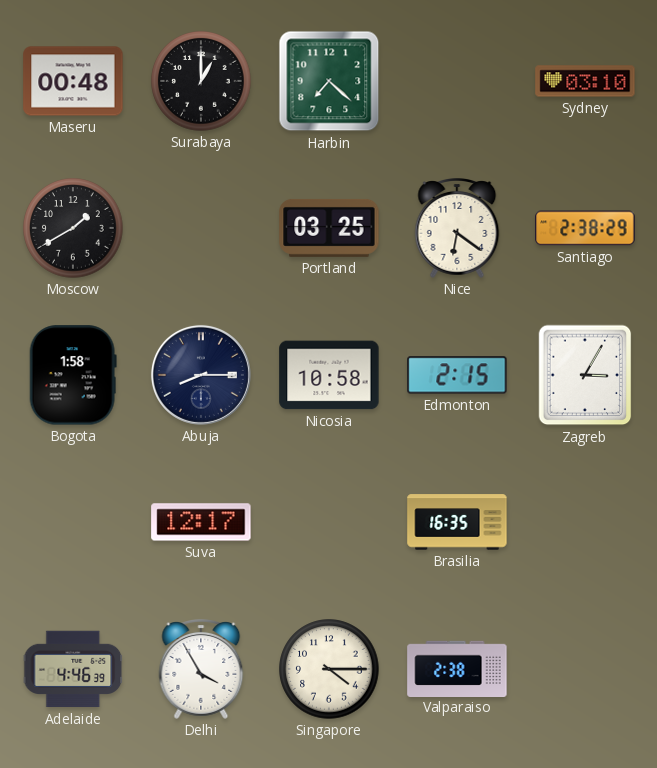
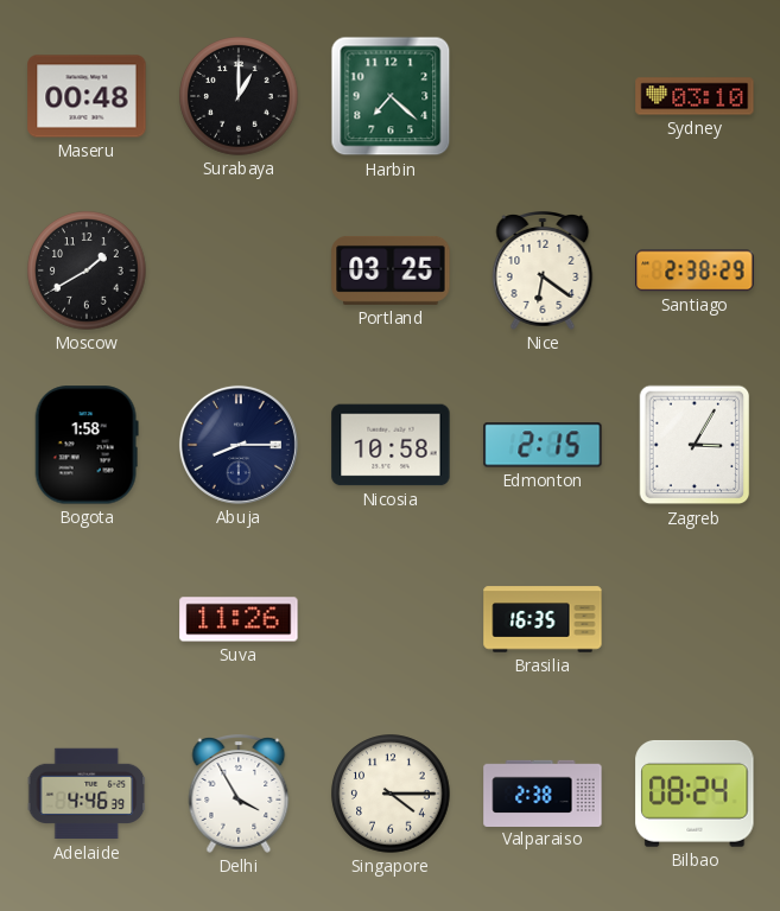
Suva: 12:17 -> 11:26 (239, 619)
Bilbao: none -> 08:24 (695, 794)
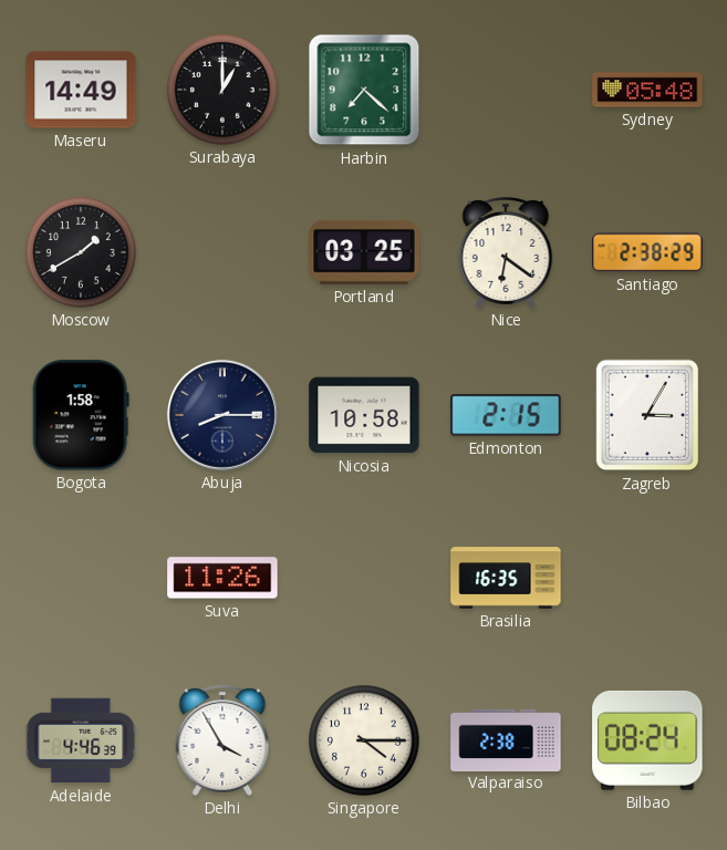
Maseru: 00:48 -> 14:49 (81, 90)
Sydney: 03:10 -> 05:48 (647, 90)
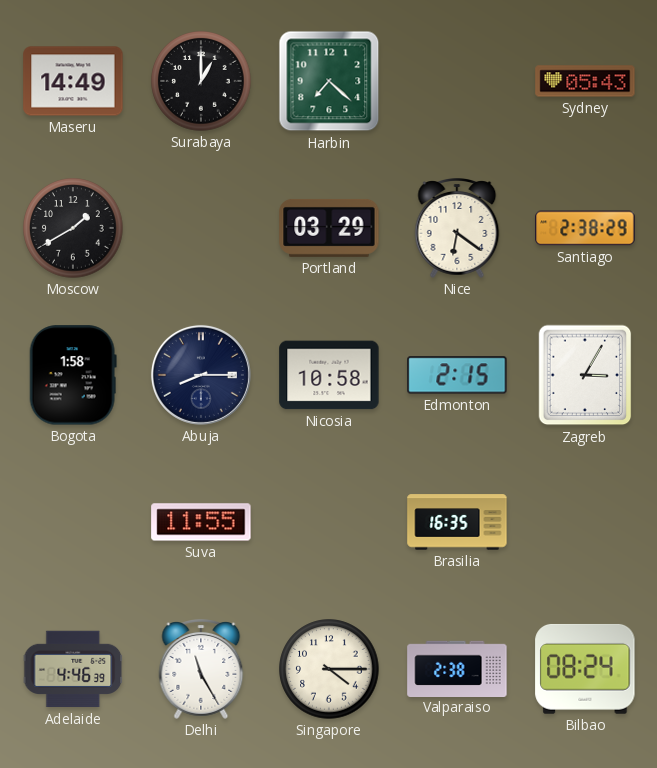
Sydney: 05:48 -> 05:43 (585, 81)
Portland: 03:25 -> 03:29 (329, 228)
Suva: 11:26 -> 11:55 (201, 522)
Delhi: 3:55 -> 11:25 (201, 670)
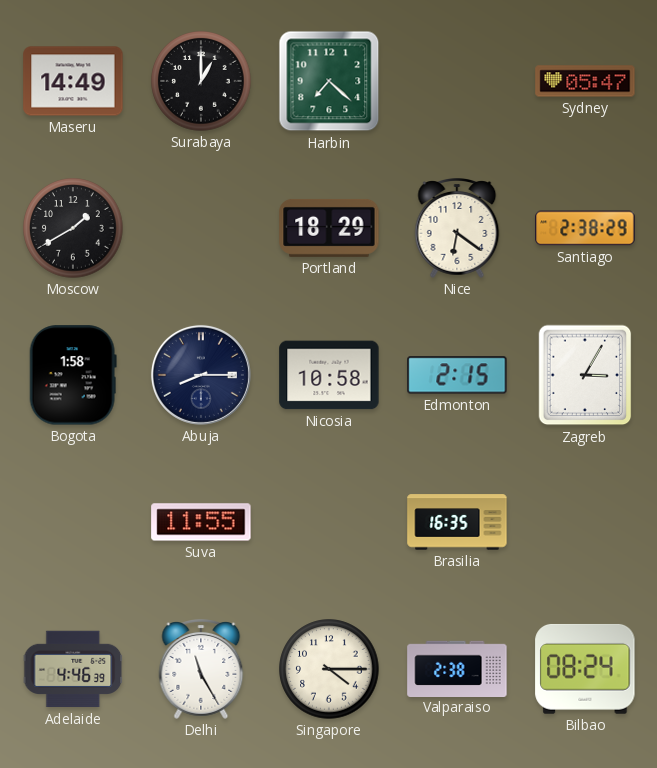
Sydney: 05:43 -> 05:47 (585, 81)
Portland: 03:29 -> 18:29 (329, 228)
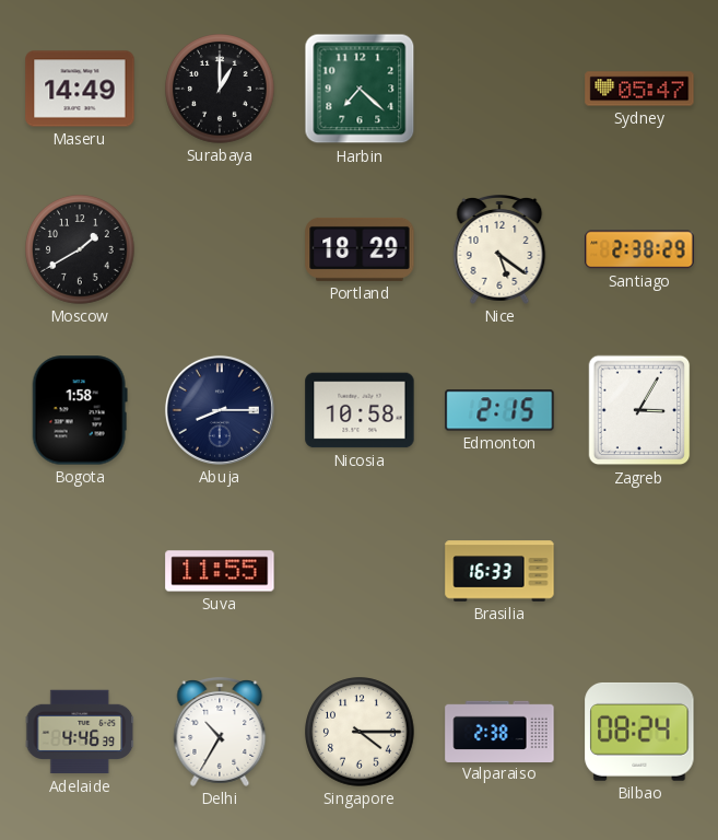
Nice: 6:21 -> 5:21 (499, 250)
Brasilia: 16:35 -> 16:33 (499, 571)
Delhi: 11:25 -> 10:35 (220, 733)
